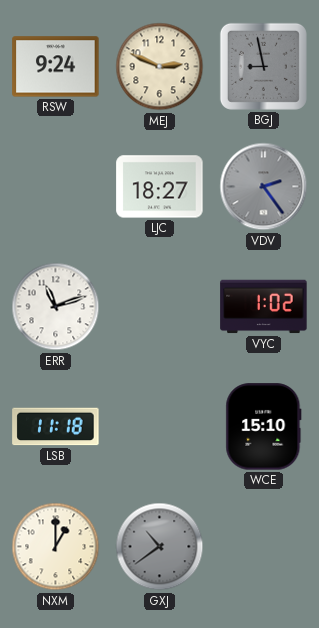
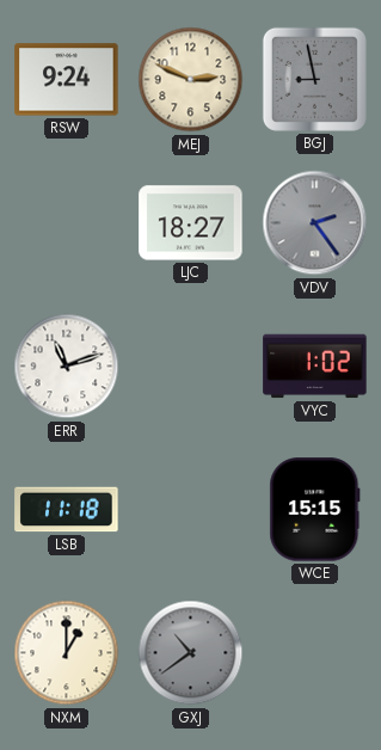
WCE: 15:10 -> 15:15 (315, 510)
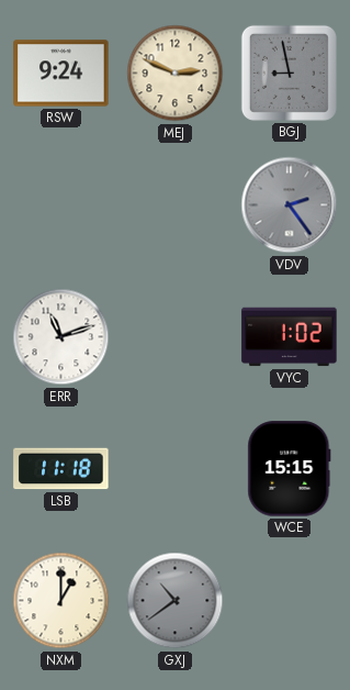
LJC: 18:27 -> none (191, 223)
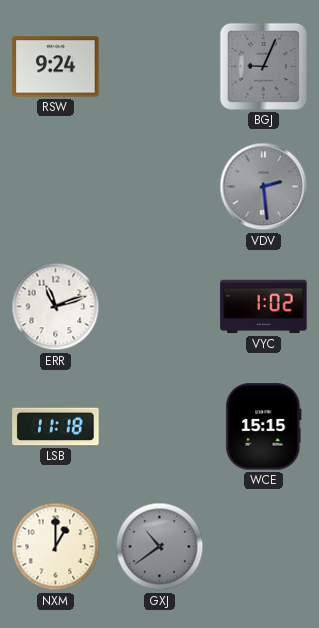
MEJ: 2:49 -> none (176, 74)
BGJ: 8:58 -> 9:04 (263, 66)
VDV: 2:24 -> 2:29 (264, 187)
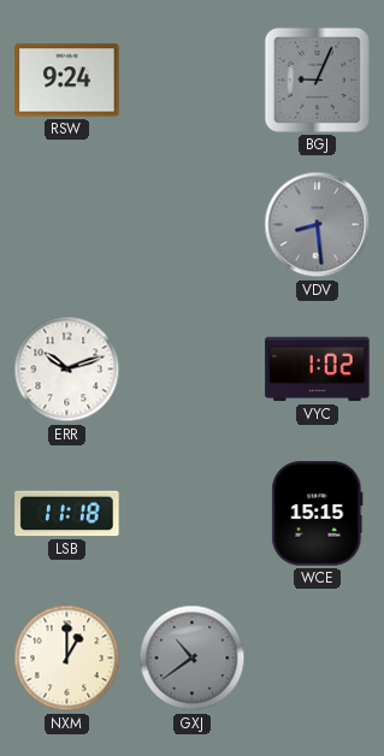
VDV: 2:29 -> 8:29 (318, 225)
ERR: 11:12 -> 10:12 (67, 370)
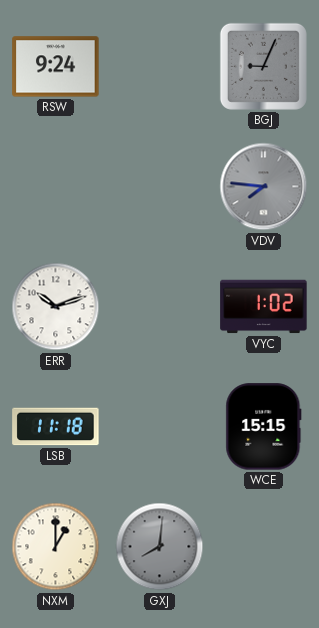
VDV: 8:29 -> 7:46 (264, 187)
GXJ: 10:39 -> 8:01 (160, 547)
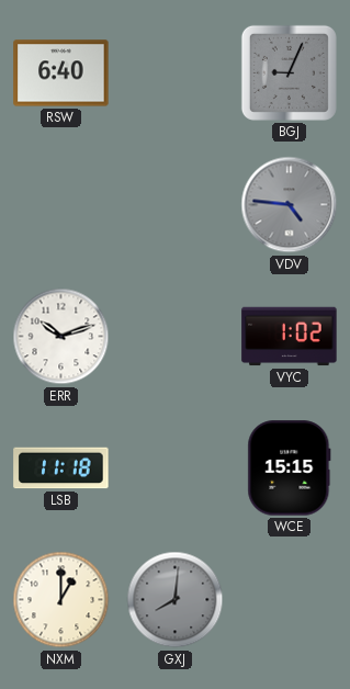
RSW: 9:24 -> 6:40 (61, 74)
VDV: 7:46 -> 4:46 (290, 205)
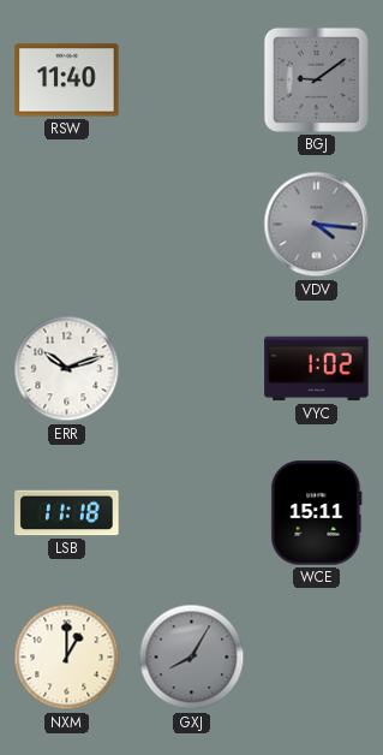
RSW: 6:40 -> 11:40 (67, 81)
BGJ: 9:04 -> 9:09 (316, 79)
VDV: 4:46 -> 4:16 (317, 225)
WCE: 15:15 -> 15:11 (317, 513)
GXJ: 8:01 -> 8:05 (192, 658)
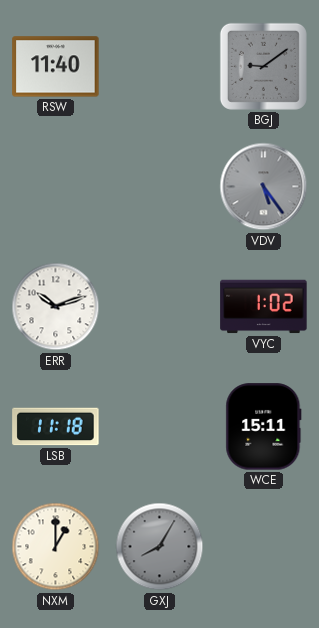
VDV: 4:16 -> 5:24 (264, 187)
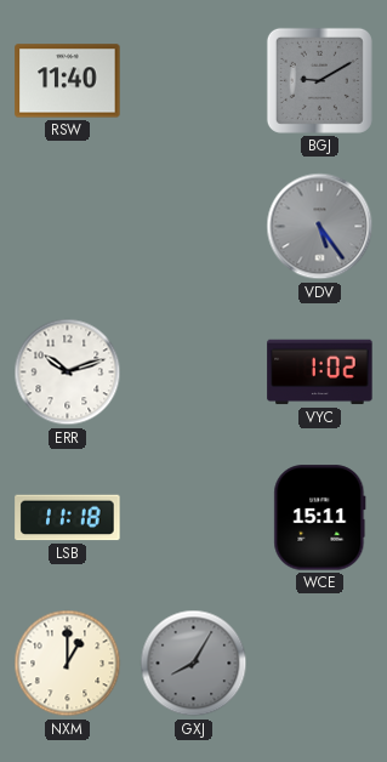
BGJ: 9:09 -> 9:10 (319, 80)
